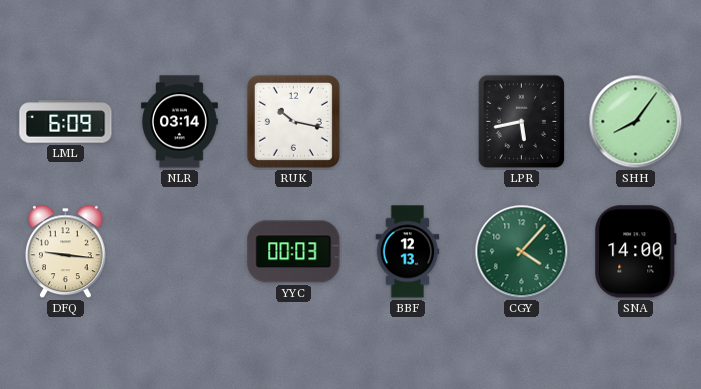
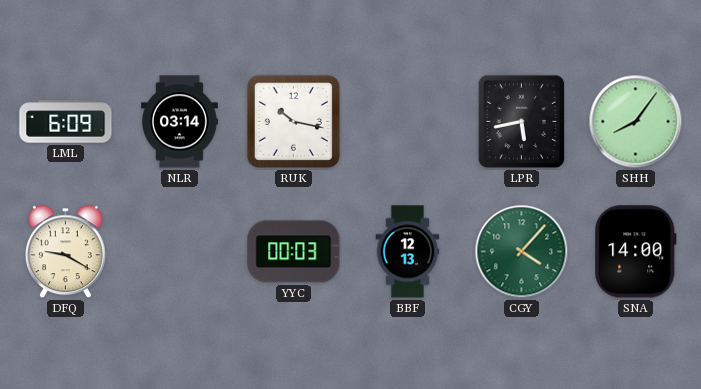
DFQ: 9:16 -> 9:20 (65, 252)
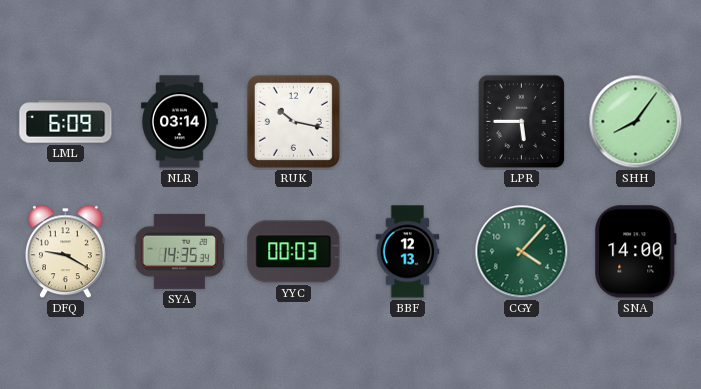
LPR: 5:43 -> 5:45 (522, 122)
SYA: none -> 14:35 (179, 251)
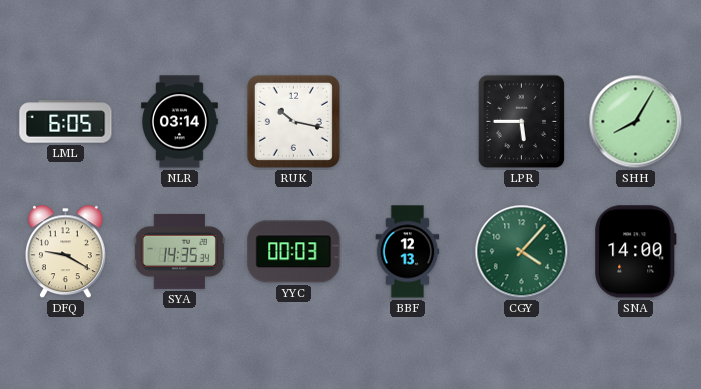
LML: 6:09 -> 6:05 (66, 122)
SHH: 8:06 -> 8:05 (636, 122)
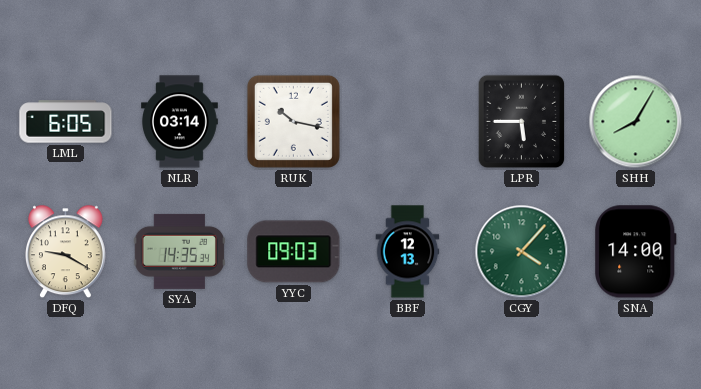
YYC: 00:03 -> 09:03 (294, 252)
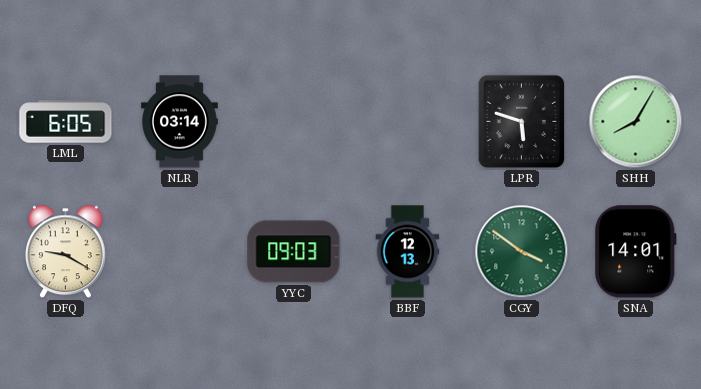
RUK: 10:17 -> none (293, 121)
LPR: 5:45 -> 5:48 (522, 122)
SYA: 14:35 -> none (179, 251)
CGY: 4:07 -> 3:51 (522, 252)
SNA: 14:00 -> 14:01 (636, 252)
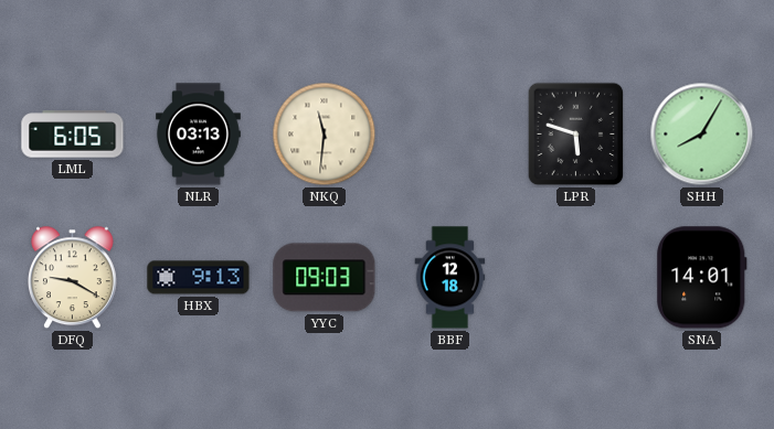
NLR: 03:14 -> 03:13 (199, 135)
NKQ: none -> 11:31 (325, 135)
HBX: none -> 9:13 (199, 278)
BBF: 12:13 -> 12:18 (450, 278)
CGY: 3:51 -> none (522, 252)
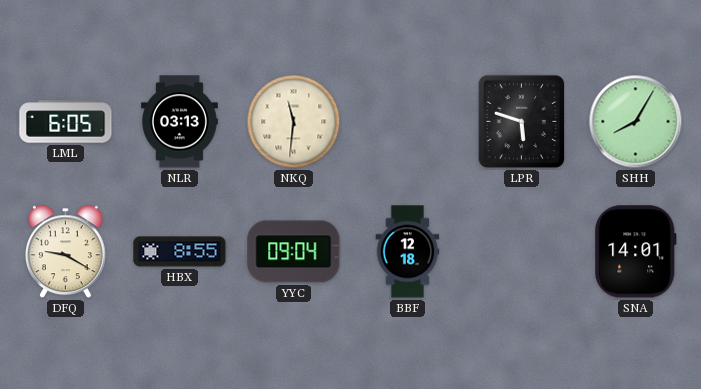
HBX: 9:13 -> 8:55 (180, 252)
YYC: 09:03 -> 09:04 (294, 252)
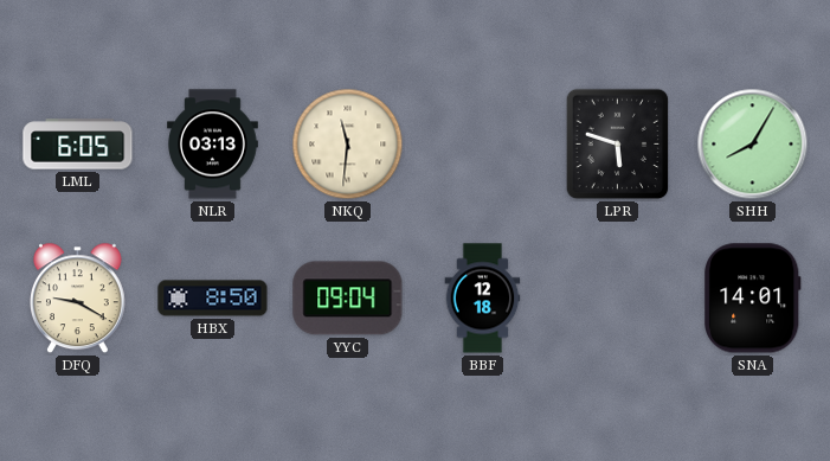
HBX: 8:55 -> 8:50 (213, 299)
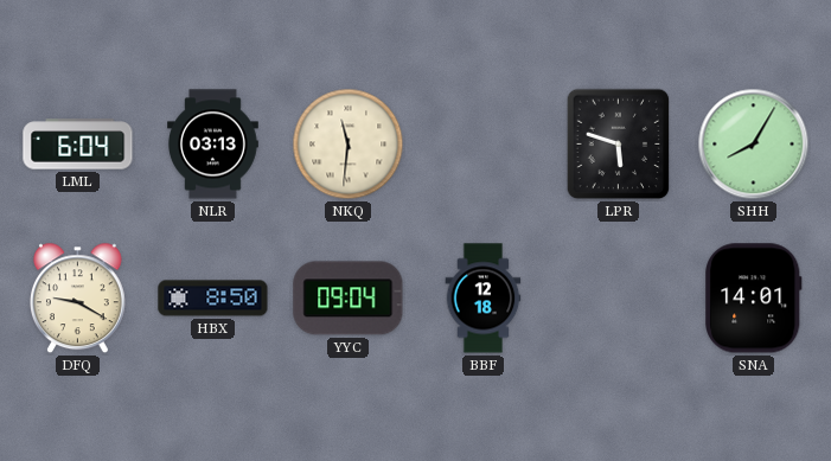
LML: 6:05 -> 6:04 (78, 145)
